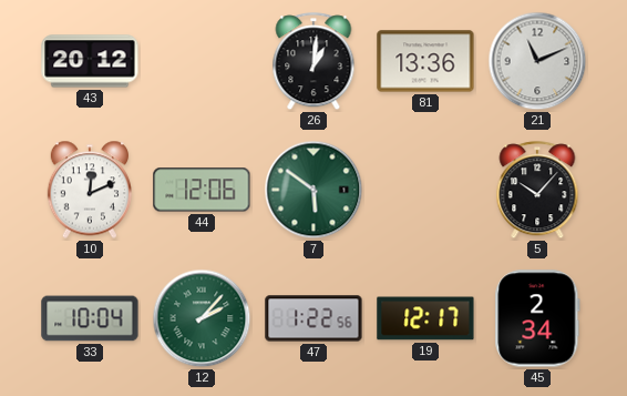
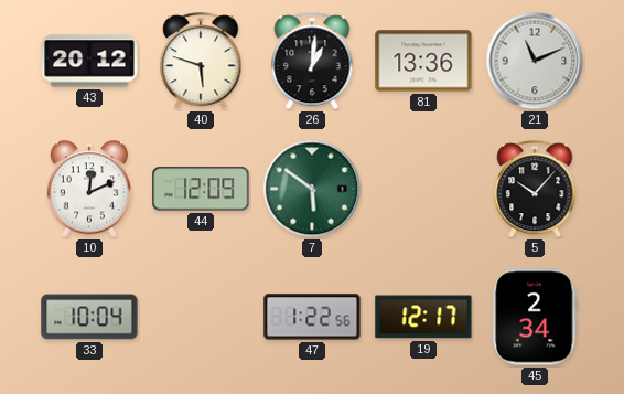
40: none -> 5:48 (201, 62)
44: 12:06 -> 12:09 (201, 189)
12: 2:07 -> none (202, 318)
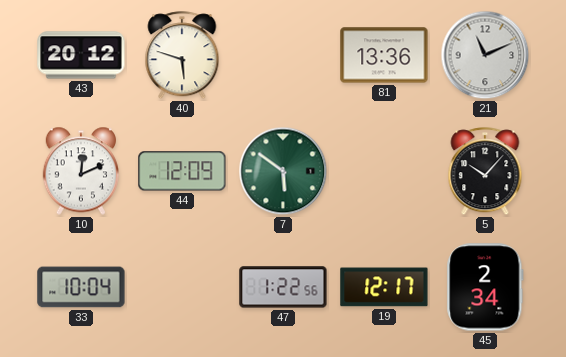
26: 1:01 -> none (312, 62)
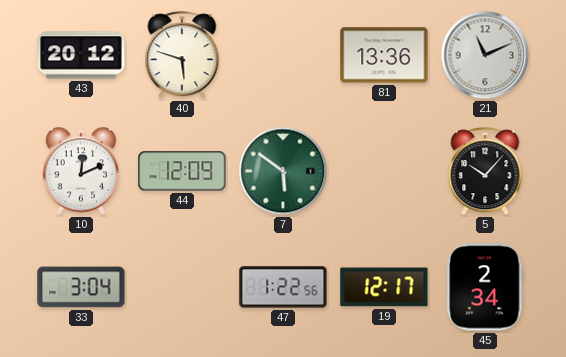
33: 10:04 -> 3:04 (81, 287)
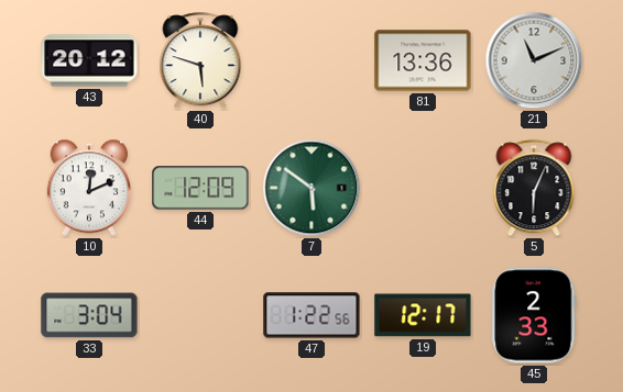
5: 10:07 -> 6:04 (534, 189)
45: 2:34 -> 2:33 (534, 315)
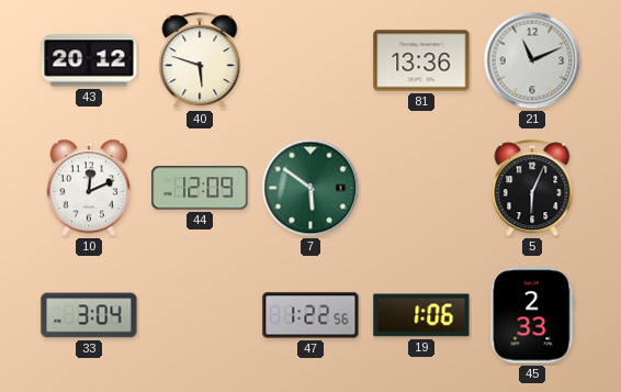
19: 12:17 -> 1:06 (421, 315)
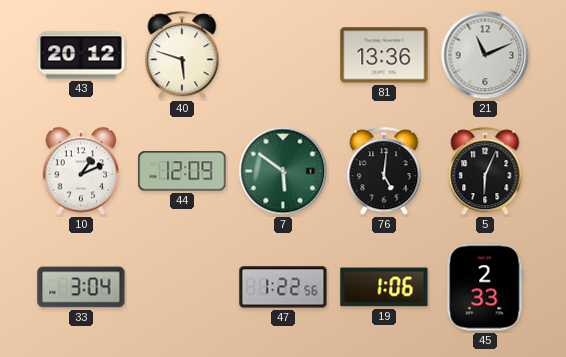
10: 12:11 -> 1:11 (80, 171)
76: none -> 5:01 (384, 172)
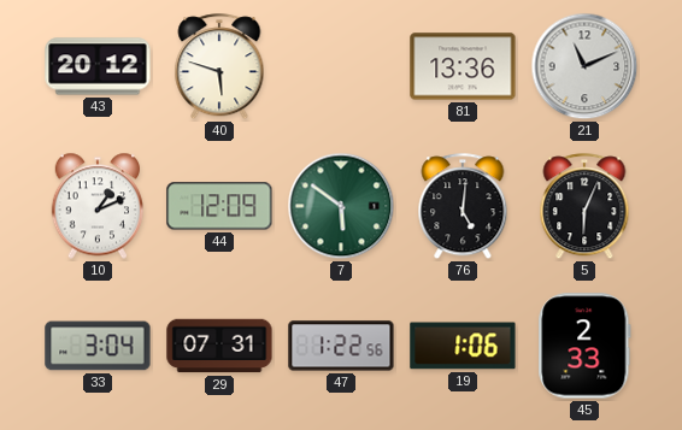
29: none -> 07:31 (219, 346)
